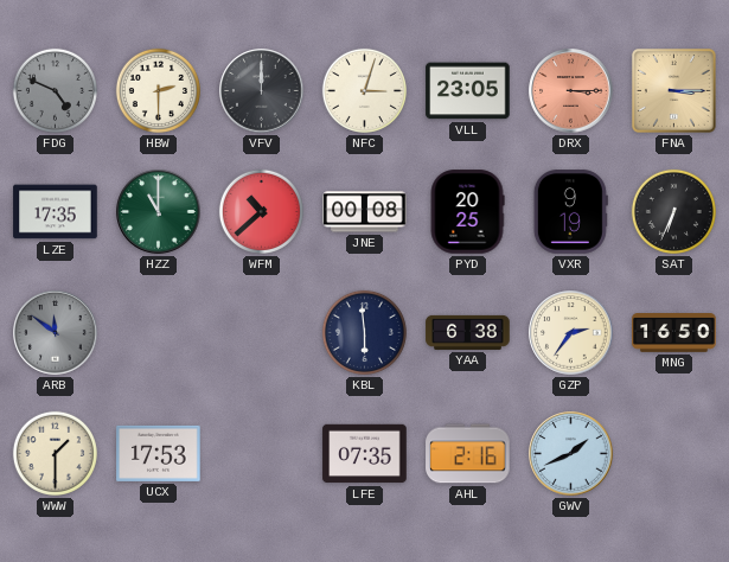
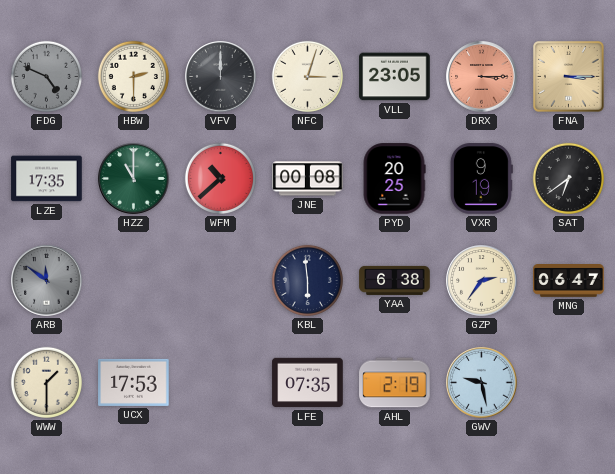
SAT: 6:34 -> 6:39 (568, 178)
MNG: 16:50 -> 06:47 (569, 281)
AHL: 2:16 -> 2:19 (395, 383)
GWV: 1:41 -> 9:28 (482, 383)
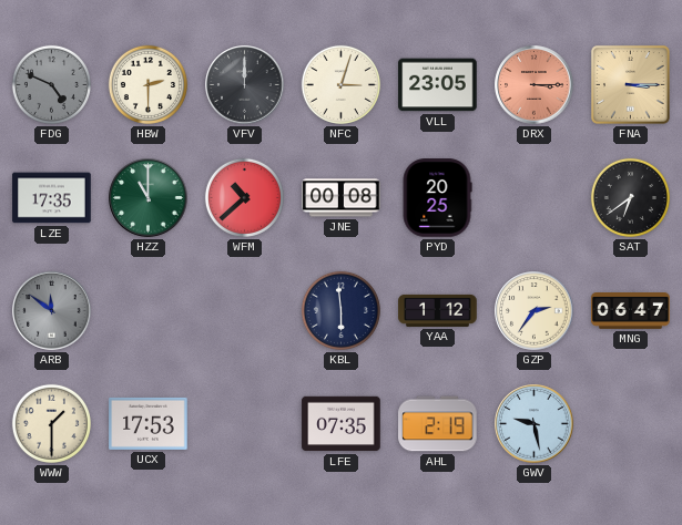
VXR: 9:19 -> none (481, 179)
YAA: 6:38 -> 1:12 (438, 310)
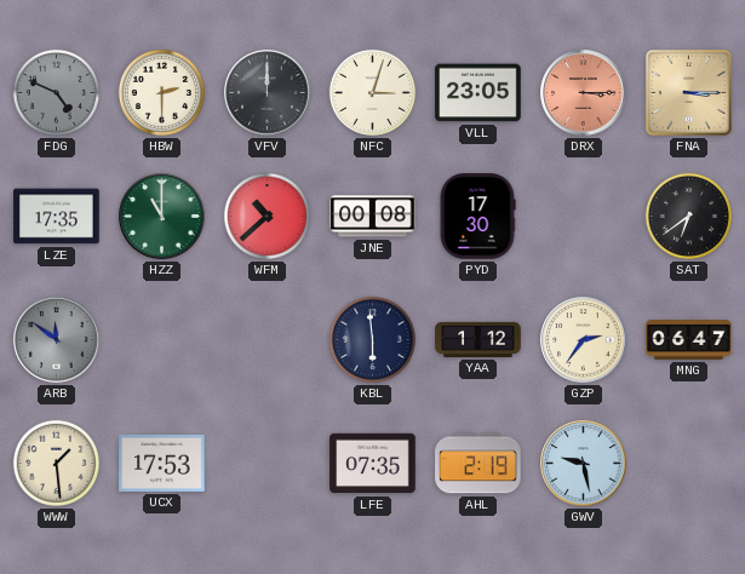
PYD: 20:25 -> 17:30 (477, 217)
WWW: 1:30 -> 1:29 (56, 463)
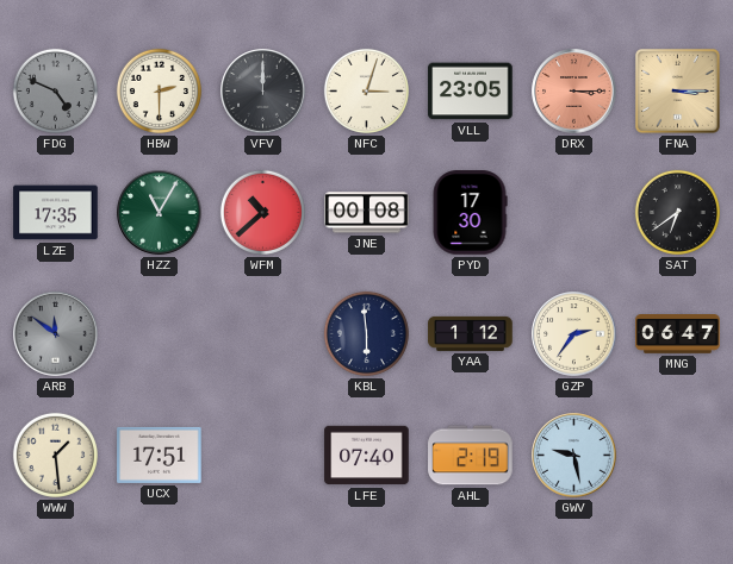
HZZ: 11:00 -> 11:05 (160, 213)
UCX: 17:53 -> 17:51 (160, 455)
LFE: 07:35 -> 07:40 (367, 456)
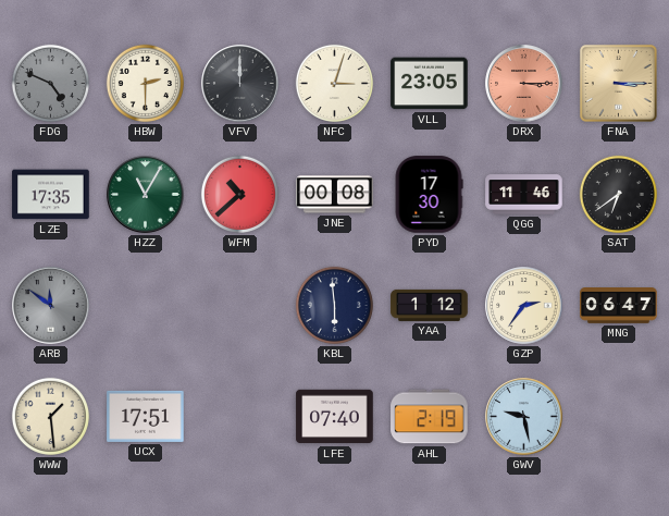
QGG: none -> 11:46 (524, 195)
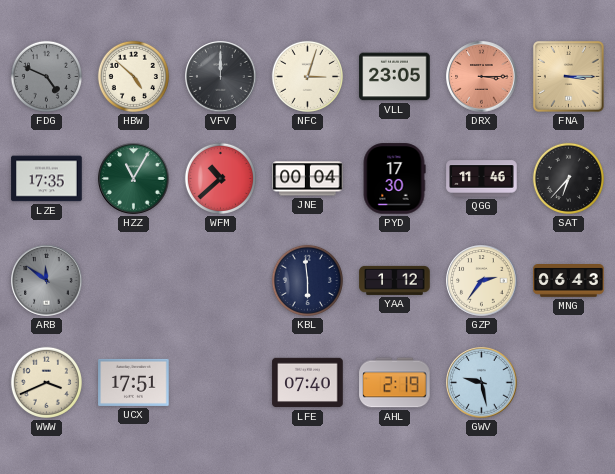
HBW: 2:30 -> 4:52 (133, 76)
JNE: 00:08 -> 00:04 (308, 179)
SAT: 6:39 -> 6:37 (568, 178)
MNG: 06:47 -> 06:43 (569, 281)
WWW: 1:29 -> 3:41 (46, 382)
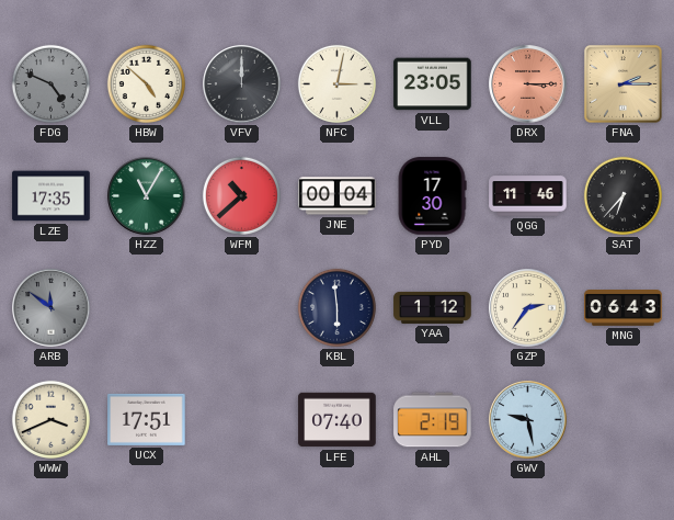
NFC: 3:03 -> 3:02 (336, 83)
FNA: 3:15 -> 2:15 (622, 83)
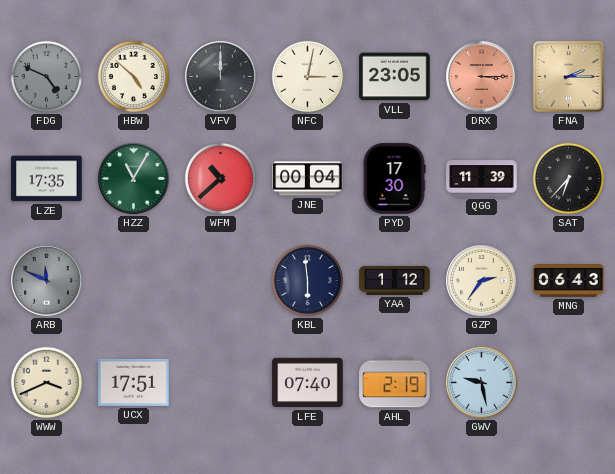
QGG: 11:46 -> 11:39 (482, 179)
ARB: 11:51 -> 11:49 (47, 281)
